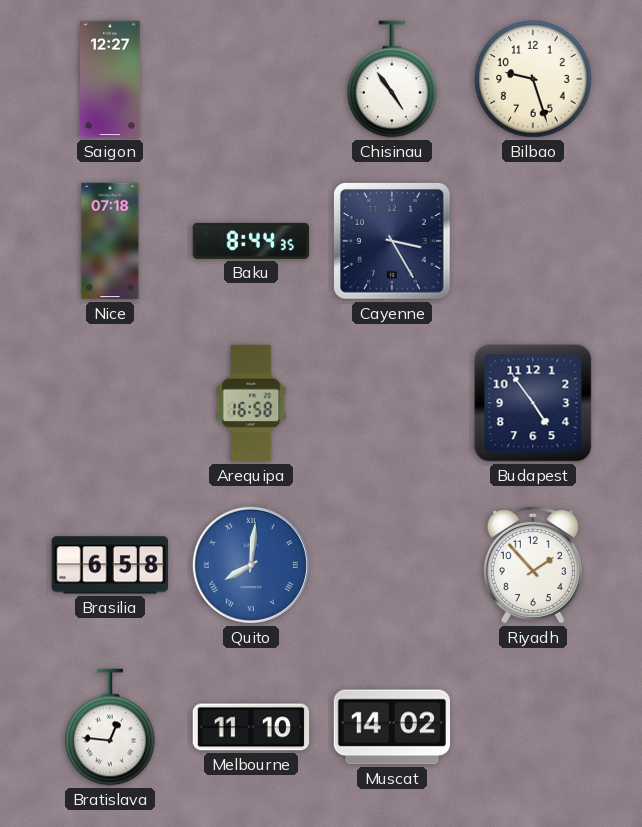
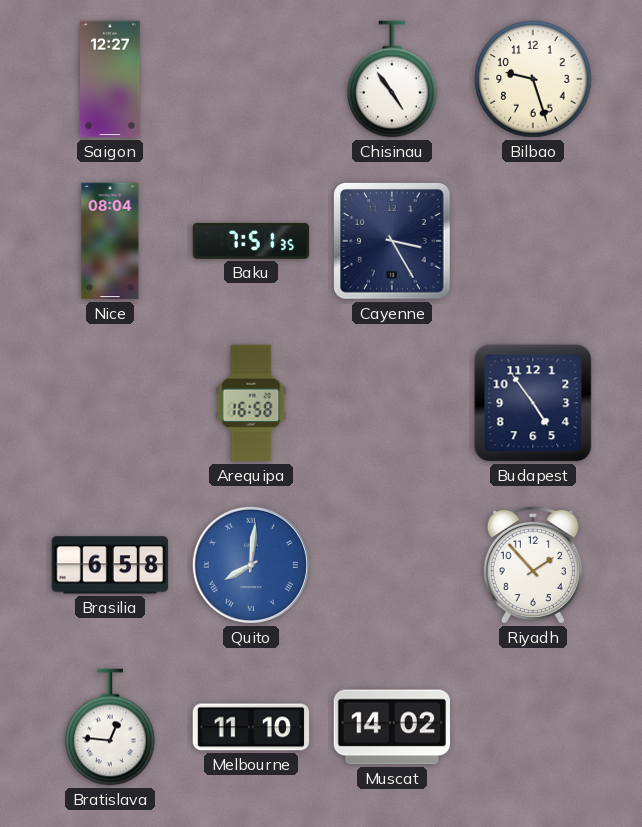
Nice: 07:18 -> 08:04 (110, 241)
Baku: 8:44 -> 7:51 (251, 241)
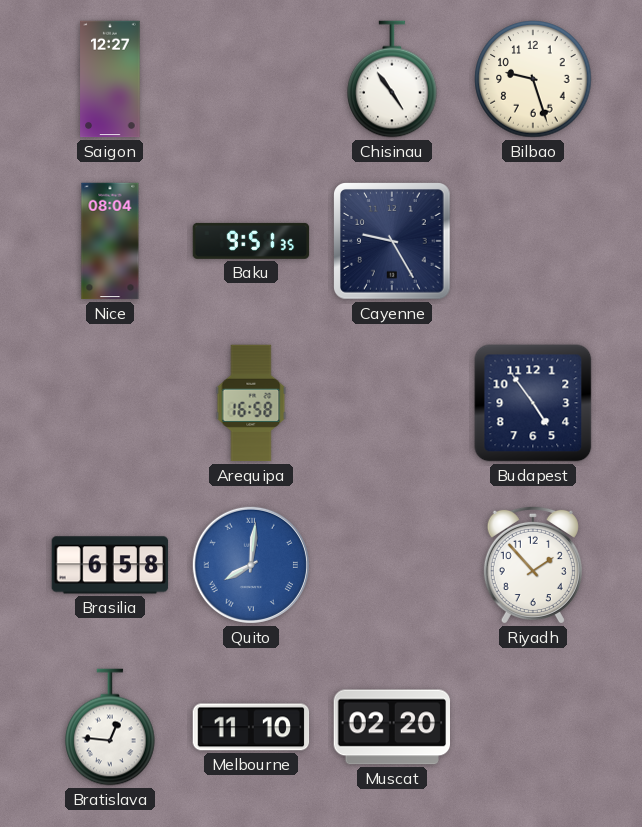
Baku: 7:51 -> 9:51 (251, 241)
Cayenne: 3:25 -> 9:25 (392, 241)
Muscat: 14:02 -> 02:20 (391, 727)
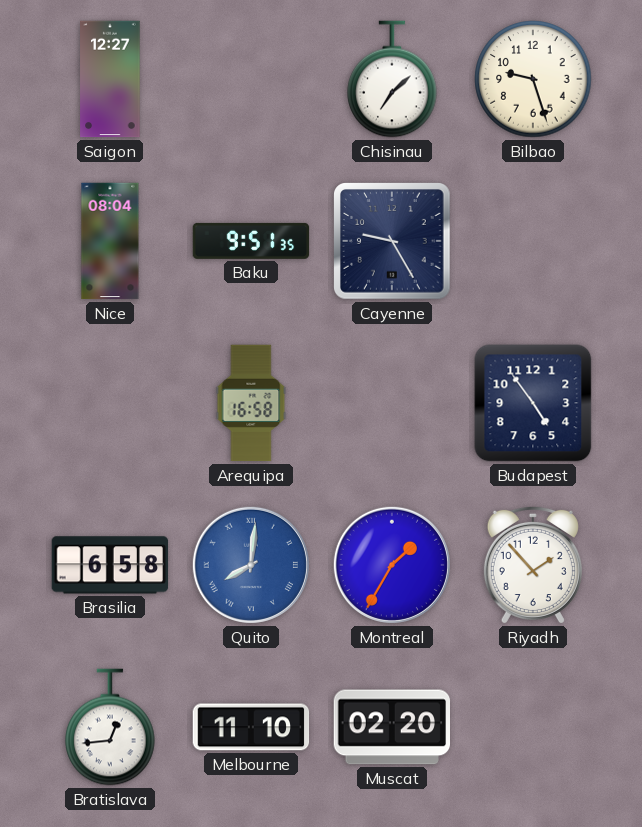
Chisinau: 4:54 -> 7:08 (392, 79)
Montreal: none -> 1:35 (392, 565)
Bratislava: 12:46 -> 12:44 (110, 727)
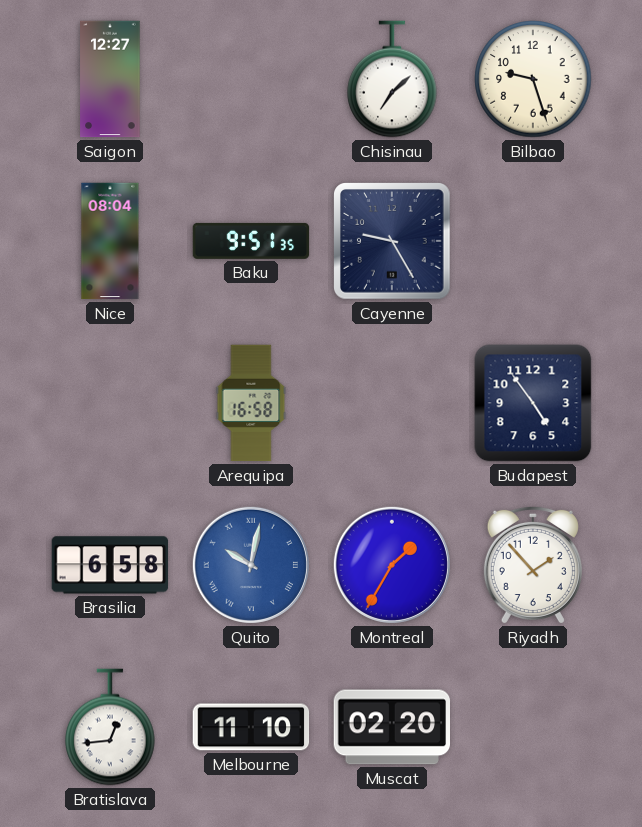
Quito: 8:01 -> 10:02 (251, 565)
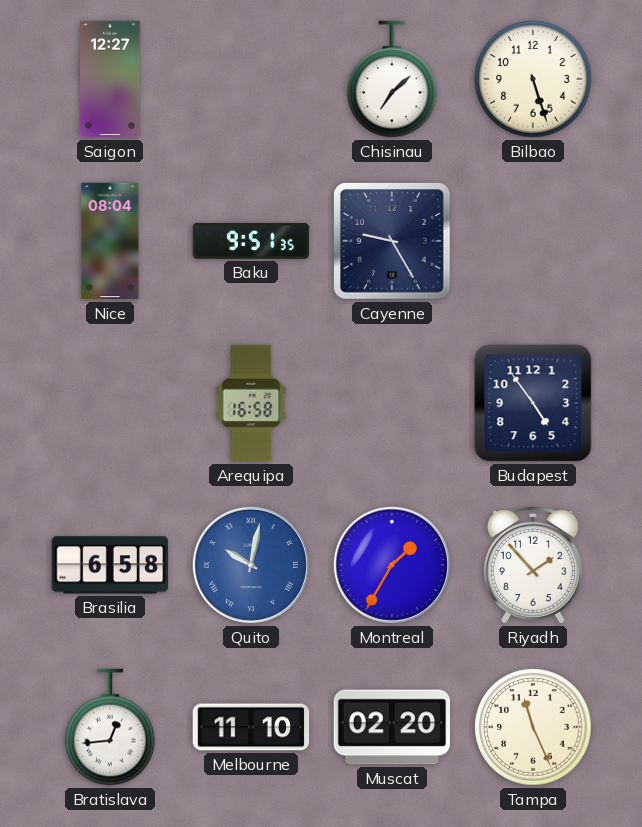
Bilbao: 9:27 -> 5:27 (533, 79)
Tampa: none -> 11:26 (533, 727)
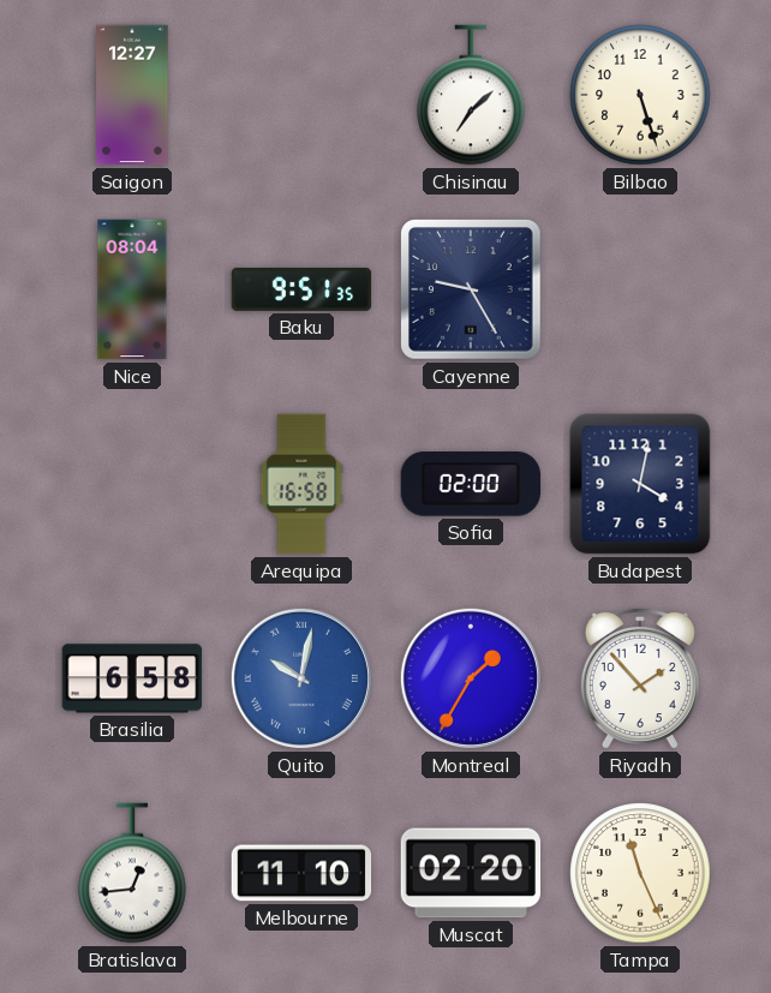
Sofia: none -> 02:00 (470, 485)
Budapest: 4:54 -> 4:02 (640, 484)
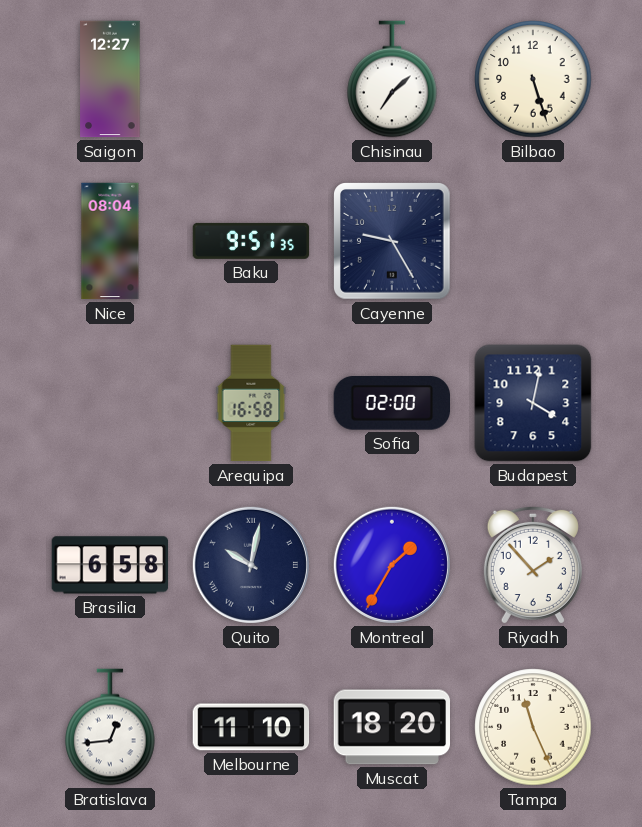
Quito dial: blue -> navy (251, 565)
Muscat: 02:20 -> 18:20 (391, 727)
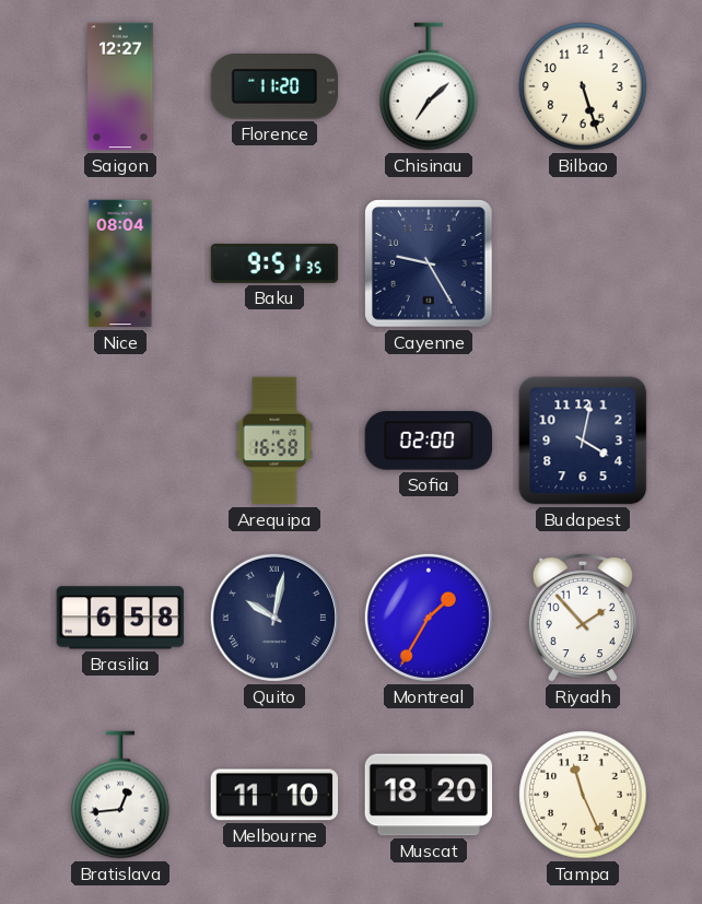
Florence: none -> 11:20 (273, 87)
